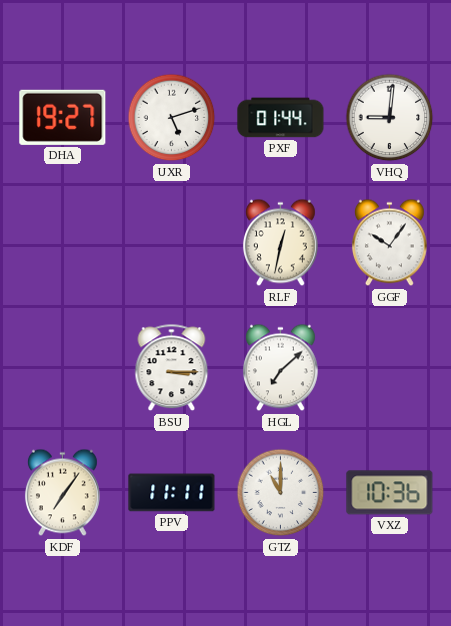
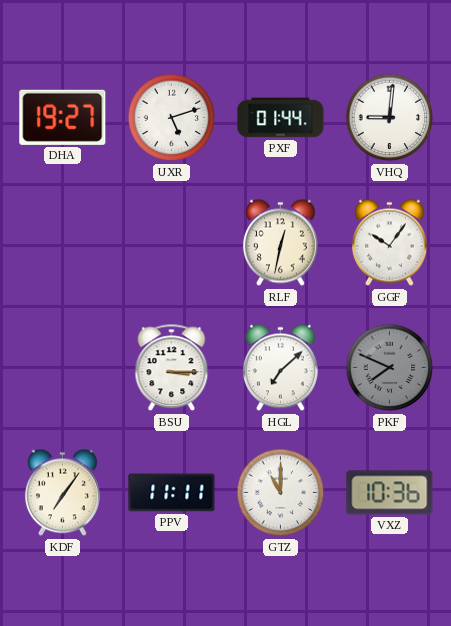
PKF: none -> 7:49 (390, 368)
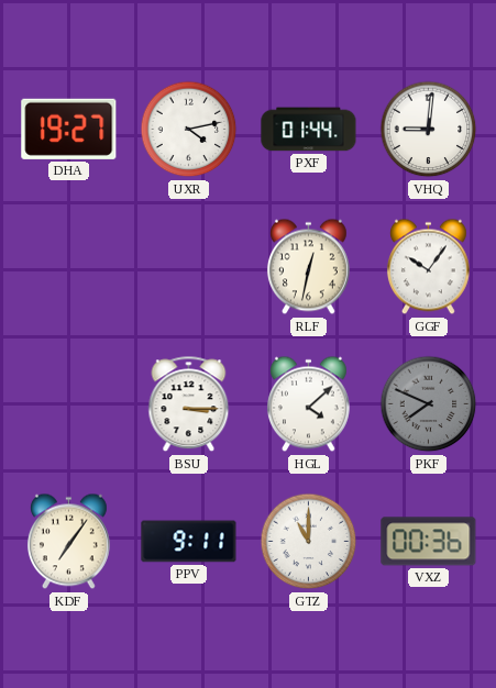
UXR: 5:12 -> 4:13 (189, 130)
HGL: 7:08 -> 4:08 (308, 404)
PPV: 11:11 -> 9:11 (189, 542)
VXZ: 10:36 -> 00:36 (429, 542)
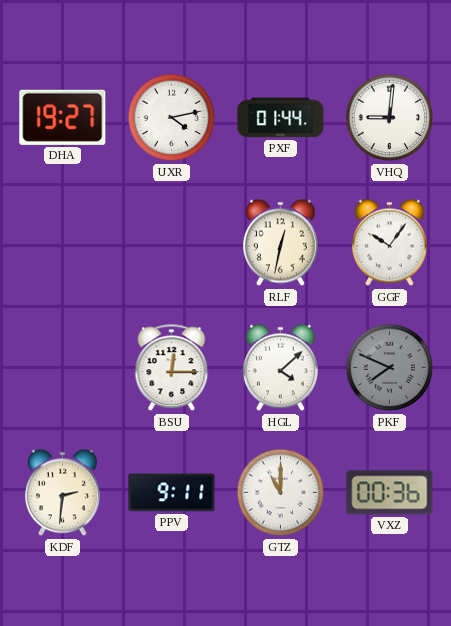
BSU: 3:15 -> 12:15 (172, 368)
KDF: 7:06 -> 2:31 (62, 493)
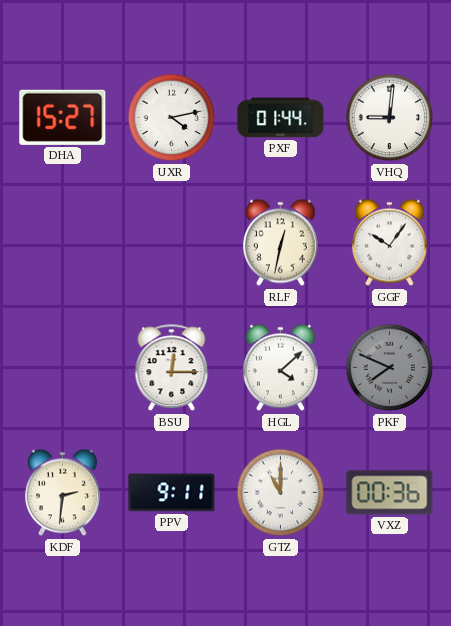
DHA: 19:27 -> 15:27 (63, 117)
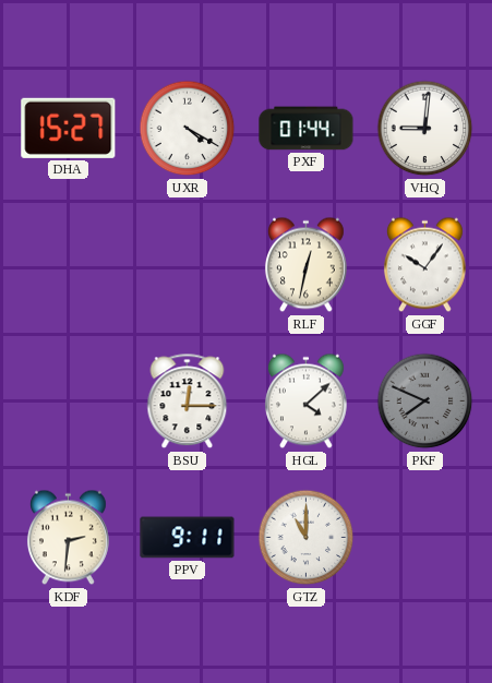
UXR: 4:13 -> 4:20 (188, 129)
VXZ: 00:36 -> none (390, 493)
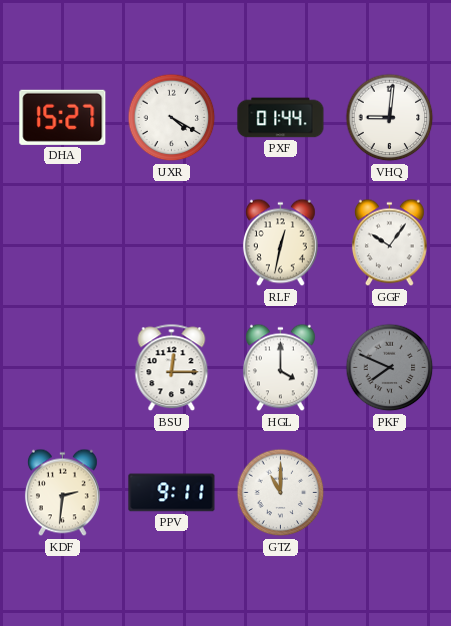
HGL: 4:08 -> 4:00 (280, 368)
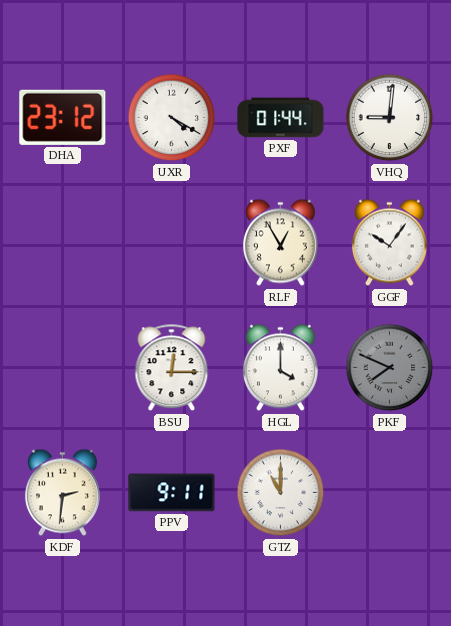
DHA: 15:27 -> 23:12 (63, 117)
RLF: 12:32 -> 12:55 (280, 243)
